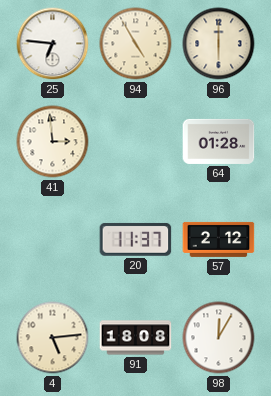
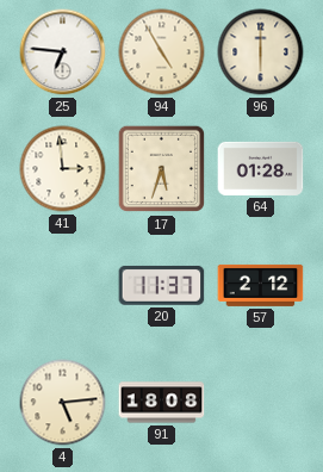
17: none -> 5:33 (162, 169)
98: 12:05 -> none (219, 338)
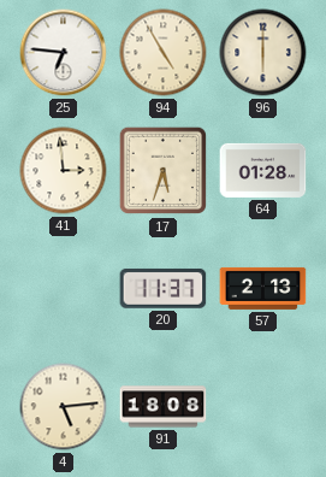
57: 2:12 -> 2:13 (263, 288)
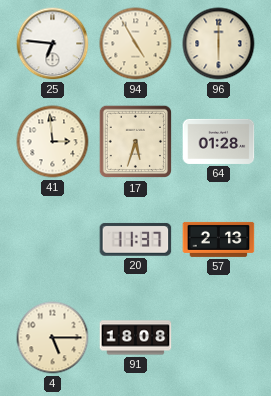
4: 5:14 -> 5:15 (53, 338)
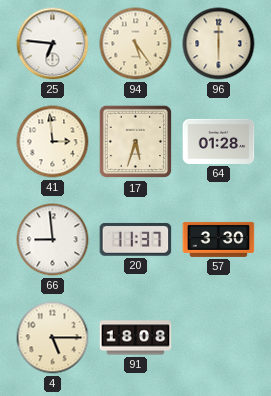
94: 4:55 -> 5:24 (136, 44)
66: none -> 8:59 (53, 240)
57: 2:13 -> 3:30 (219, 239)
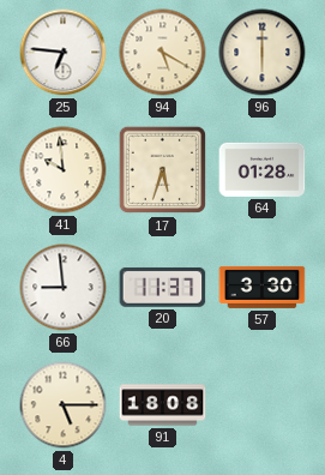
94: 5:24 -> 5:20 (163, 53)
41: 2:59 -> 9:59 (64, 170)
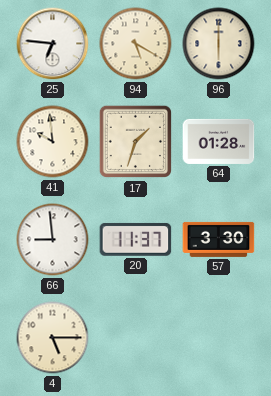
17: 5:33 -> 1:33 (136, 142)
91: 18:08 -> none (163, 405)
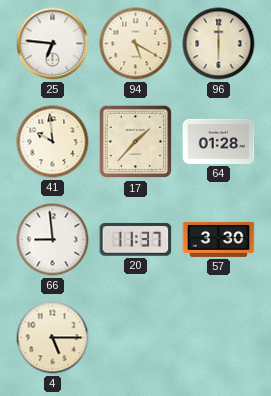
17: 1:33 -> 1:37 (136, 142)
